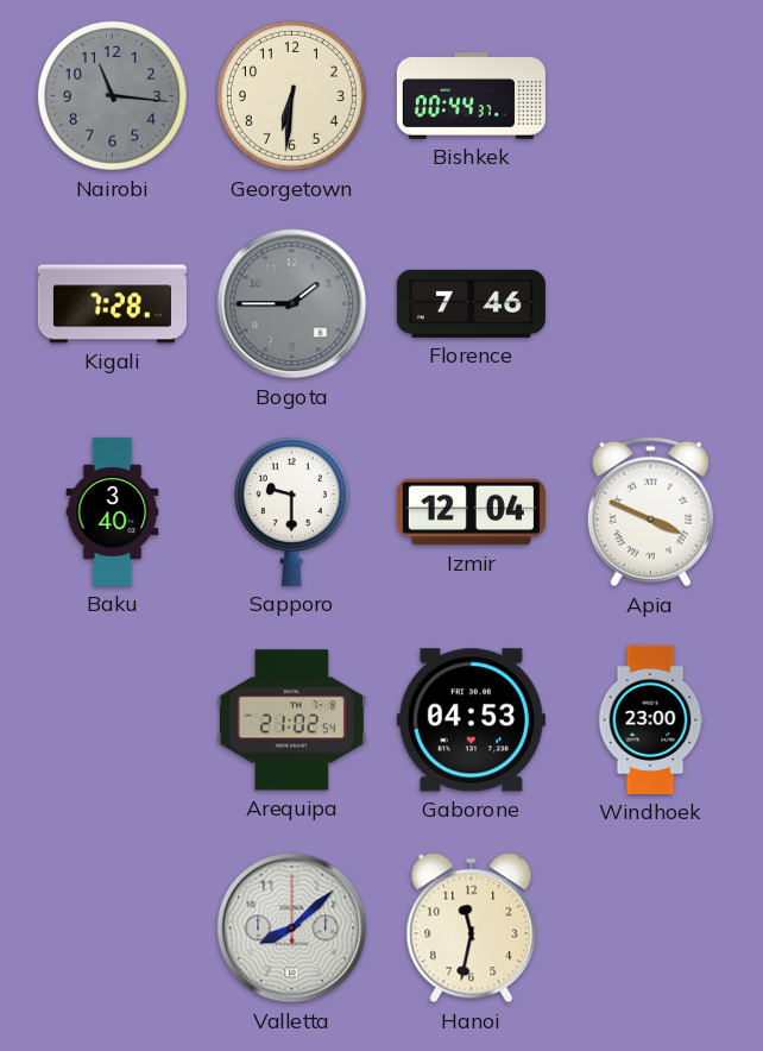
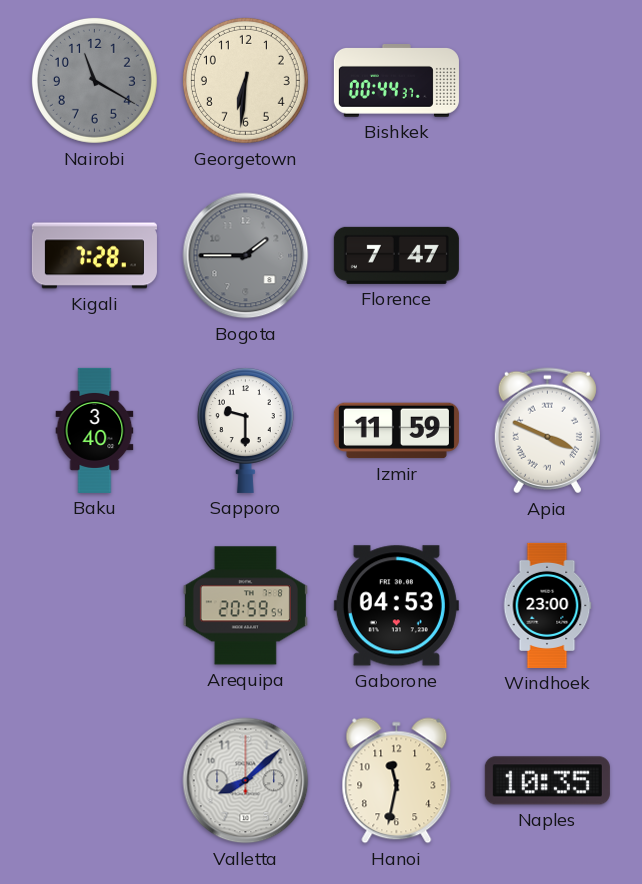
Nairobi: 11:16 -> 11:20 (94, 80)
Florence: 7:46 -> 7:47 (396, 255)
Izmir: 12:04 -> 11:59 (396, 431)
Arequipa: 21:02 -> 20:59 (245, 606)
Naples: none -> 10:35 (547, 781)
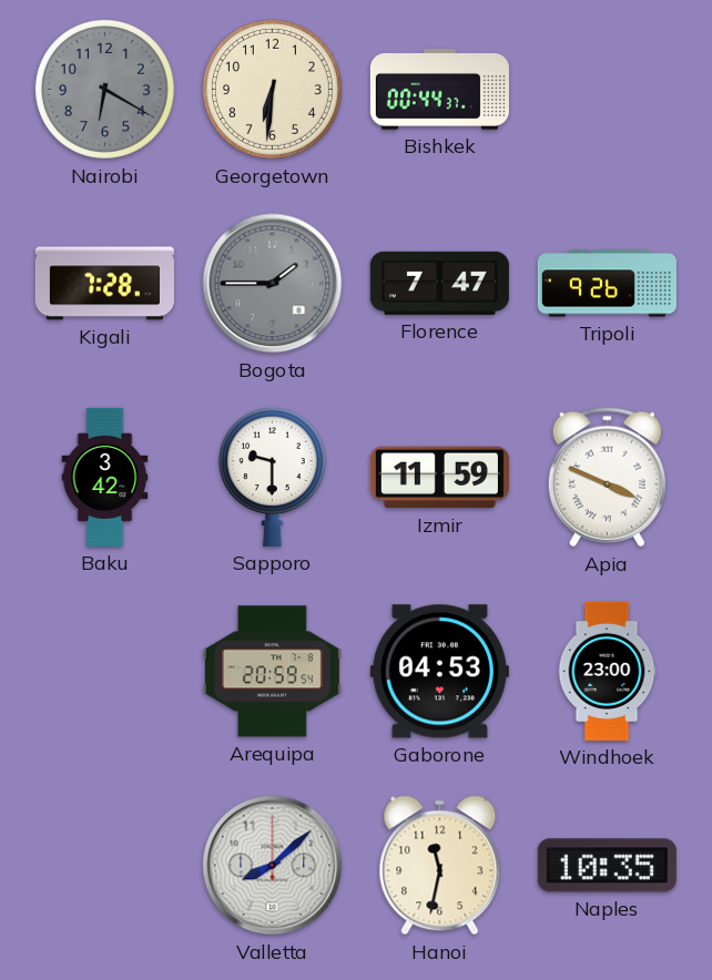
Nairobi: 11:20 -> 6:20 (104, 89)
Tripoli: none -> 9:26 (607, 284)
Baku: 3:40 -> 3:42 (105, 477)
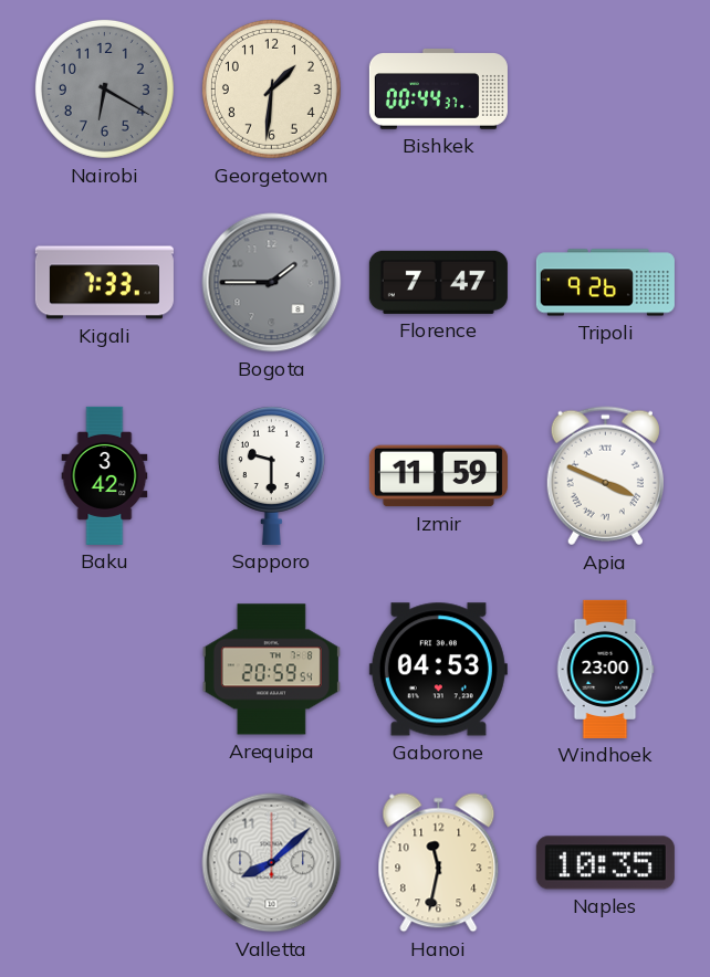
Georgetown: 6:31 -> 1:31 (271, 88)
Kigali: 7:28 -> 7:33 (104, 283)
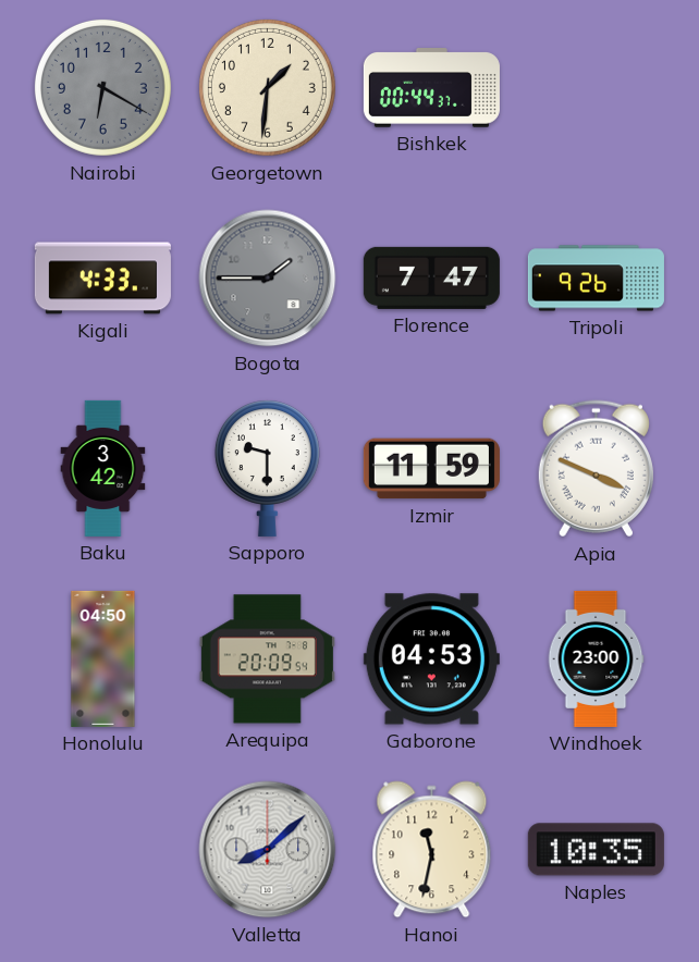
Kigali: 7:33 -> 4:33 (102, 279)
Honolulu: none -> 04:50 (103, 658)
Arequipa: 20:59 -> 20:09 (267, 659)
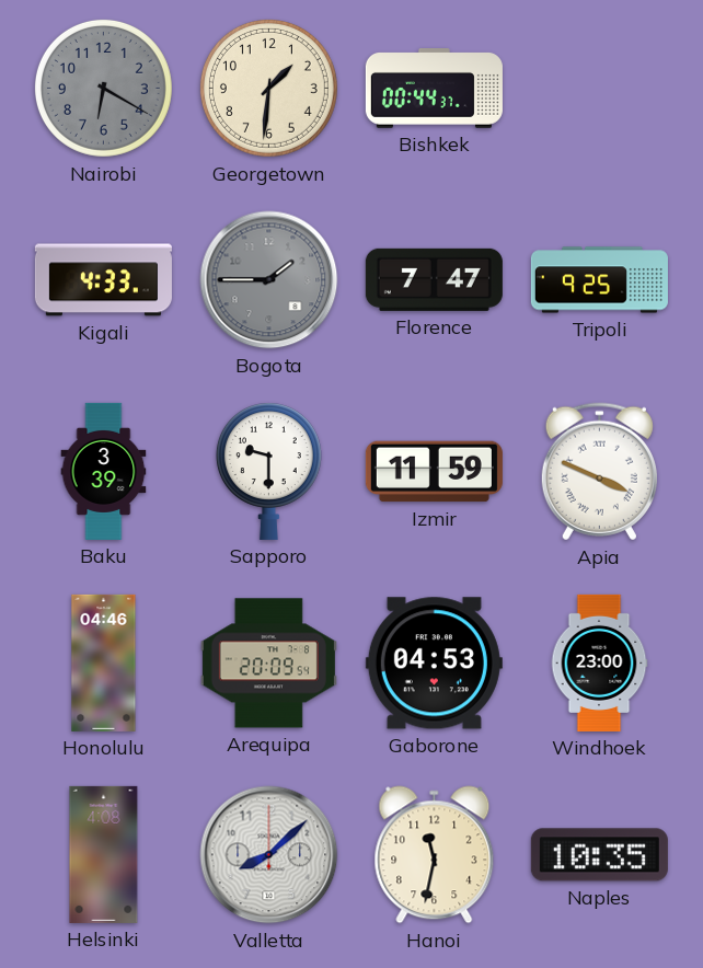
Tripoli: 9:26 -> 9:25 (599, 280)
Baku: 3:42 -> 3:39 (104, 471)
Honolulu: 04:50 -> 04:46 (104, 662)
Helsinki: none -> 4:08 (104, 854)
